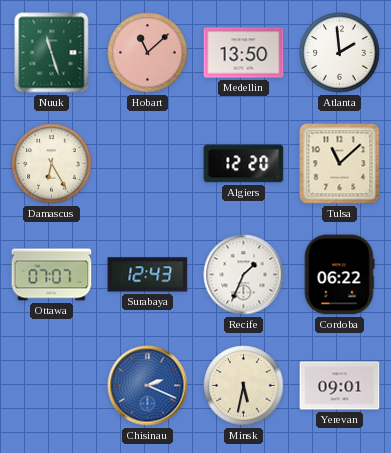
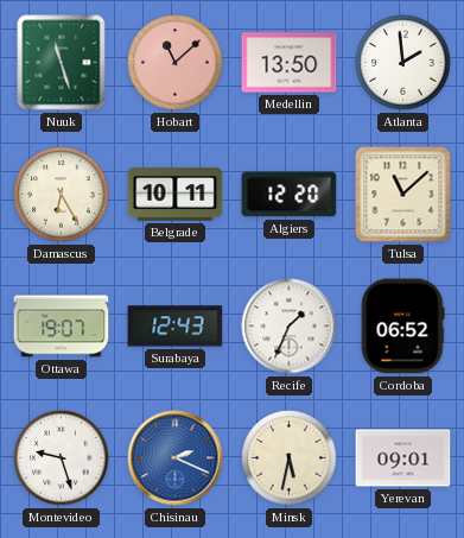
Belgrade: none -> 10:11 (176, 195)
Ottawa: 07:07 -> 19:07 (62, 327)
Cordoba: 06:22 -> 06:52 (402, 327)
Montevideo: none -> 9:27 (62, 458)
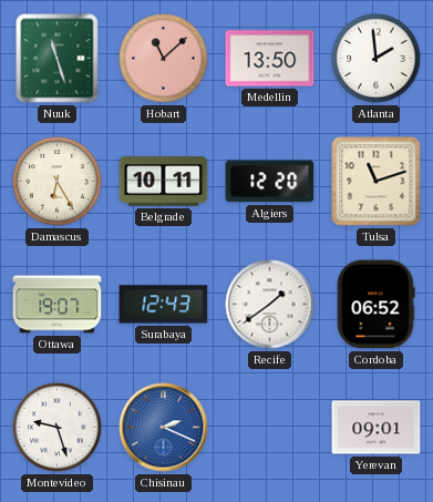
Tulsa: 11:08 -> 11:12 (377, 182)
Recife: 1:34 -> 1:39 (270, 305)
Minsk: 5:32 -> none (290, 458)
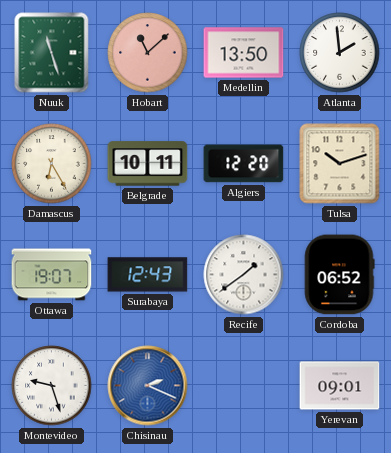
Tulsa: 11:12 -> 10:12 (340, 164)
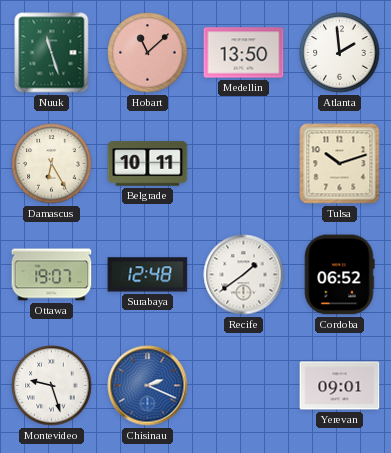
Algiers: 12:20 -> none (244, 164)
Surabaya: 12:43 -> 12:48 (148, 275)
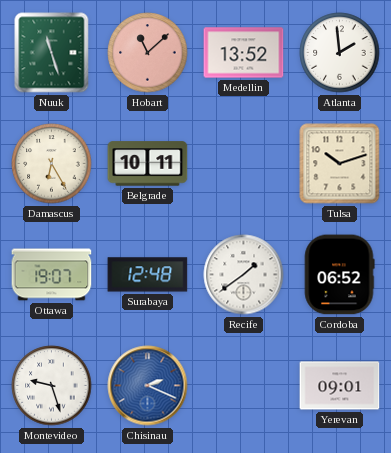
Medellin: 13:50 -> 13:52 (244, 53)
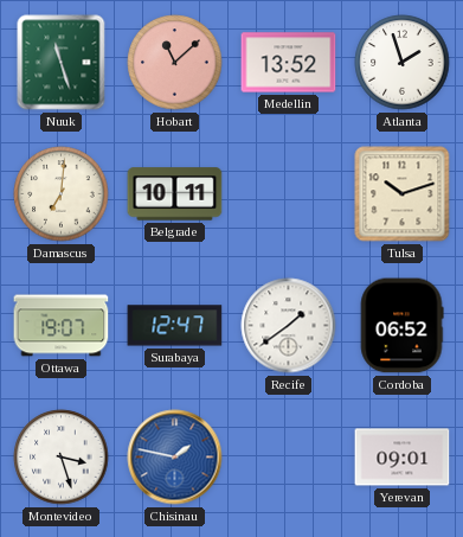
Atlanta: 1:59 -> 1:57 (403, 63)
Damascus: 6:25 -> 7:01 (62, 194)
Surabaya: 12:48 -> 12:47 (175, 326)
Montevideo: 9:27 -> 3:27 (62, 458)
Chisinau: 2:19 -> 1:47 (175, 458)
